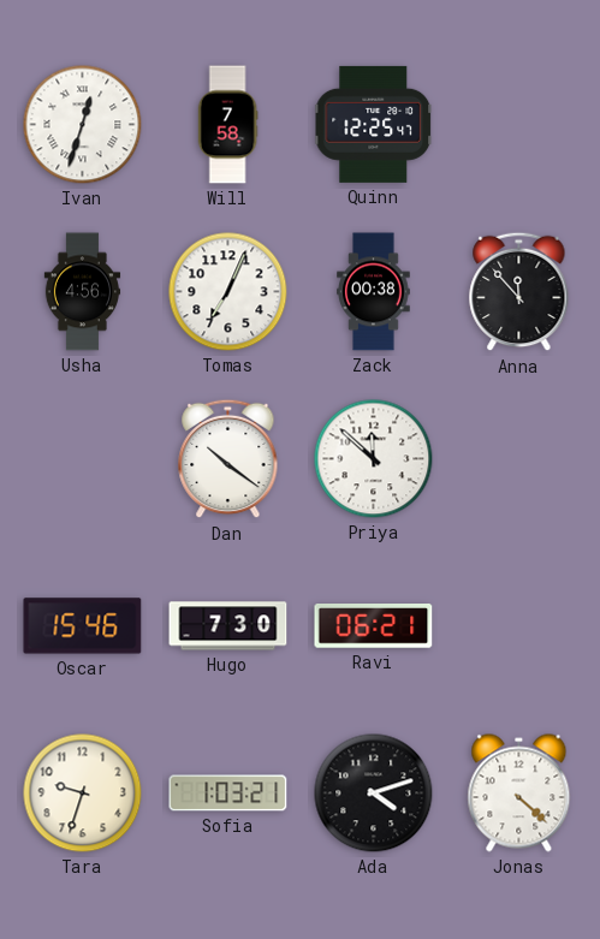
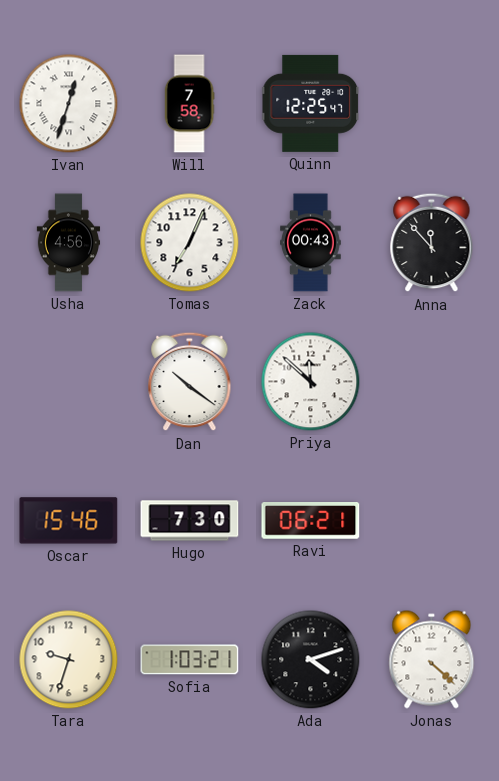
Zack: 00:38 -> 00:43 (311, 243)
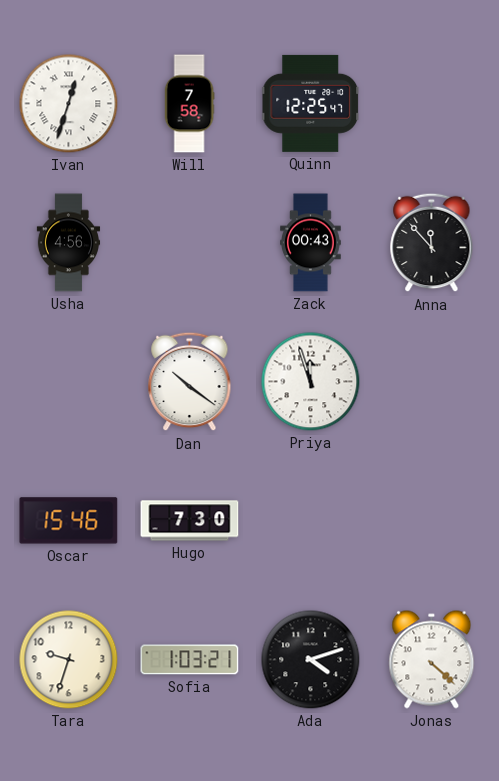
Tomas: 7:04 -> none (190, 243)
Priya: 11:52 -> 11:57 (311, 382)
Ravi: 06:21 -> none (311, 521)
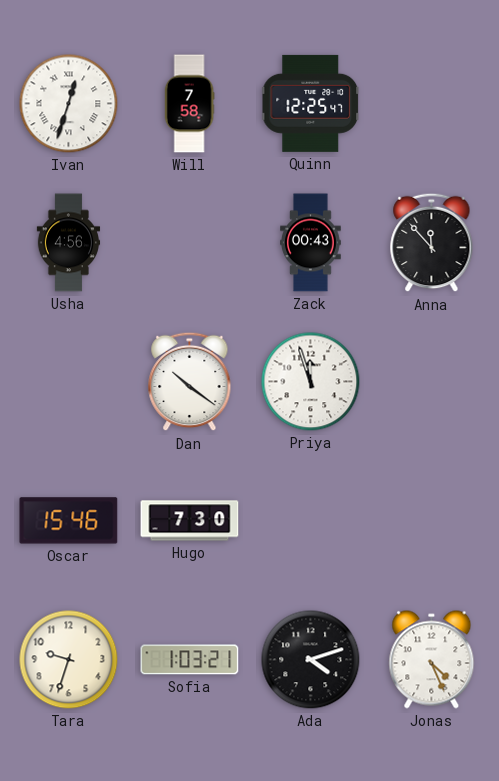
Jonas: 4:22 -> 4:26 (432, 660)
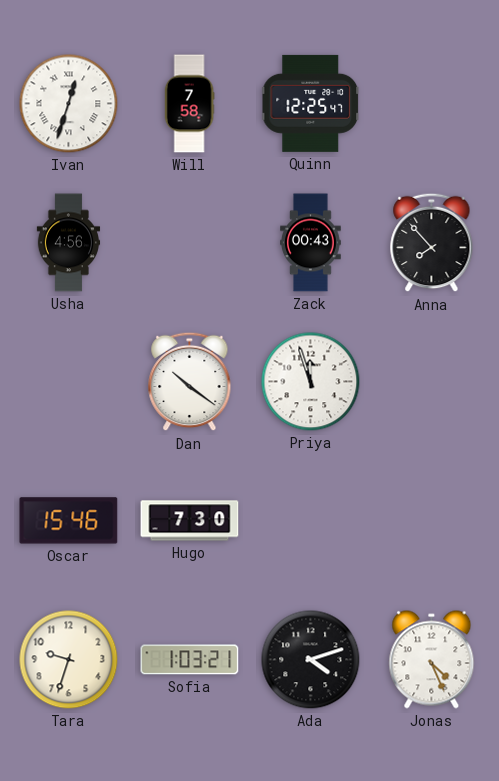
Anna: 11:53 -> 7:53 (432, 243)
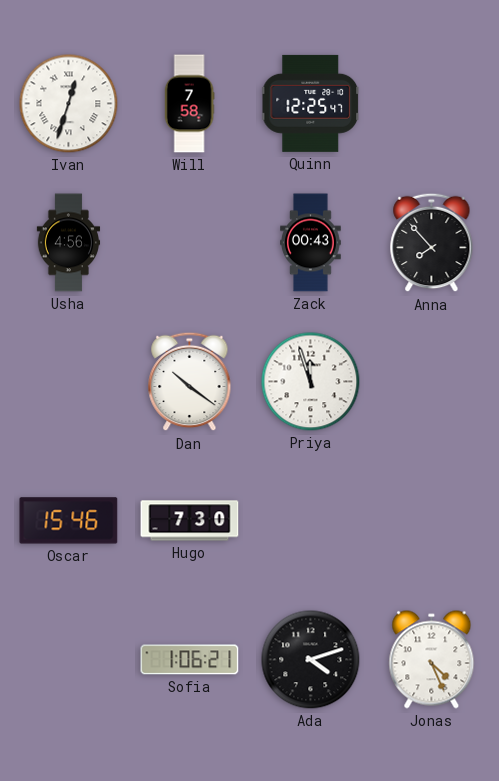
Tara: 9:33 -> none (69, 660)
Sofia: 1:03 -> 1:06 (190, 660)
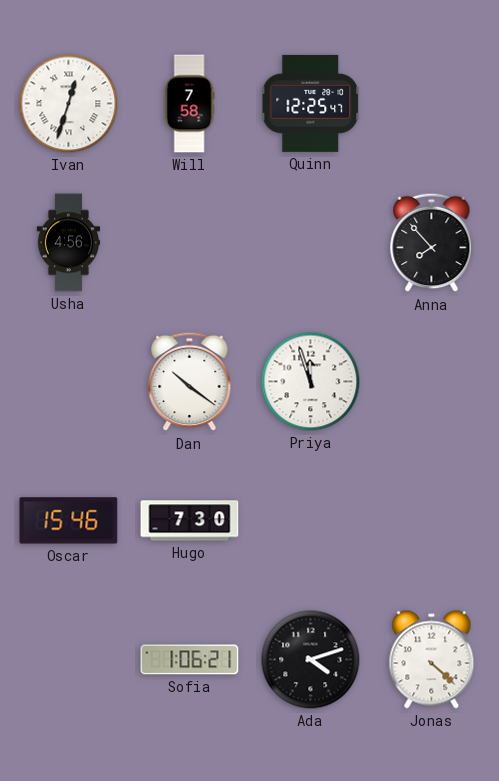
Zack: 00:43 -> none (311, 243)
Jonas: 4:26 -> 4:22 (432, 660)
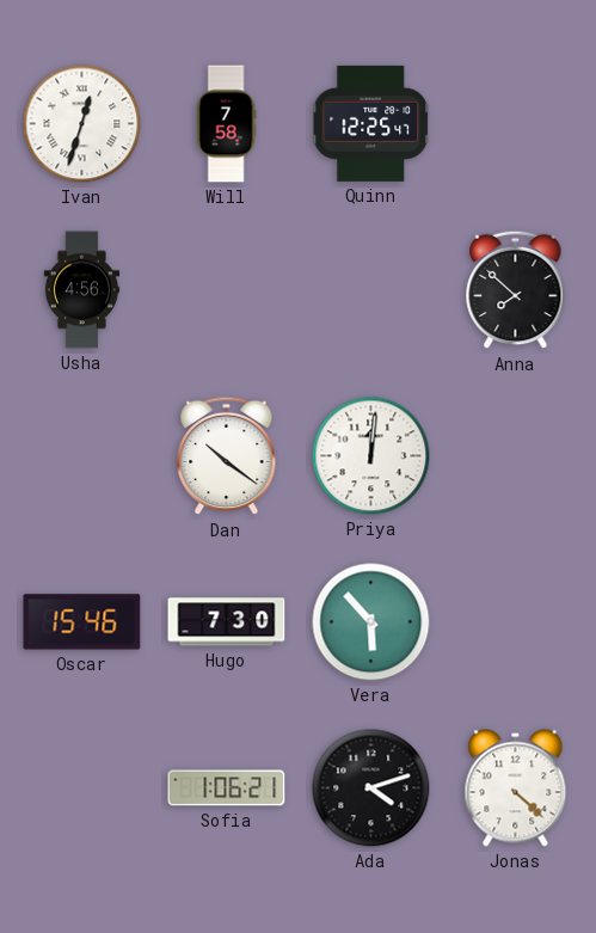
Anna: 7:53 -> 7:52 (516, 290)
Priya: 11:57 -> 12:01 (371, 456)
Vera: none -> 5:53 (371, 622)
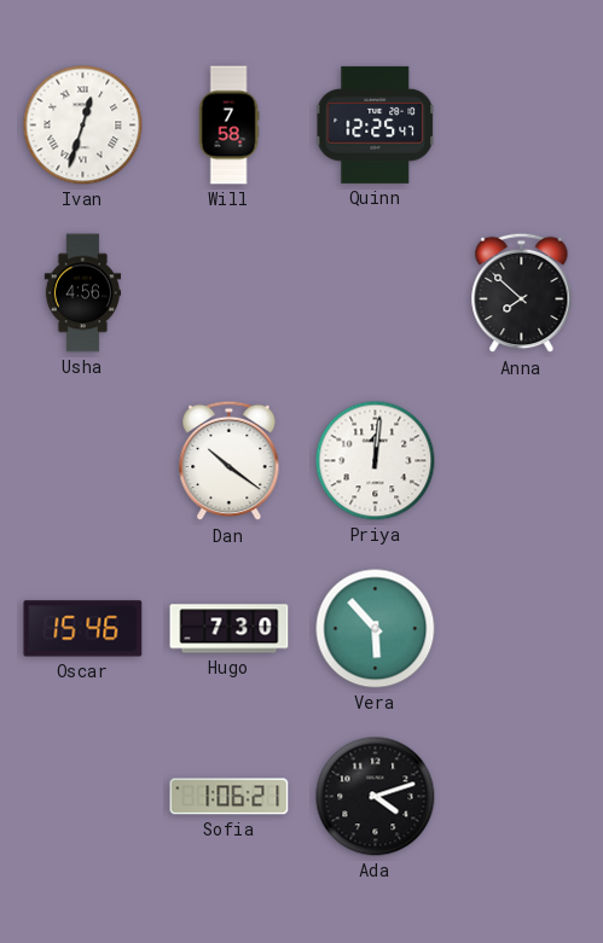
Jonas: 4:22 -> none (516, 788)
